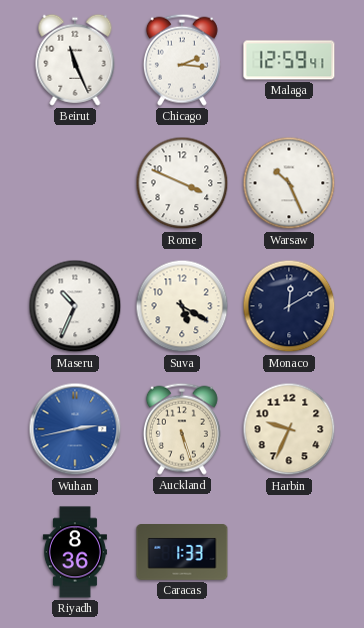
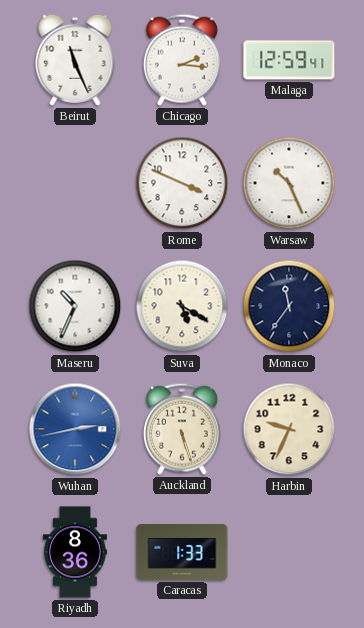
Monaco: 12:10 -> 11:36 (289, 306)
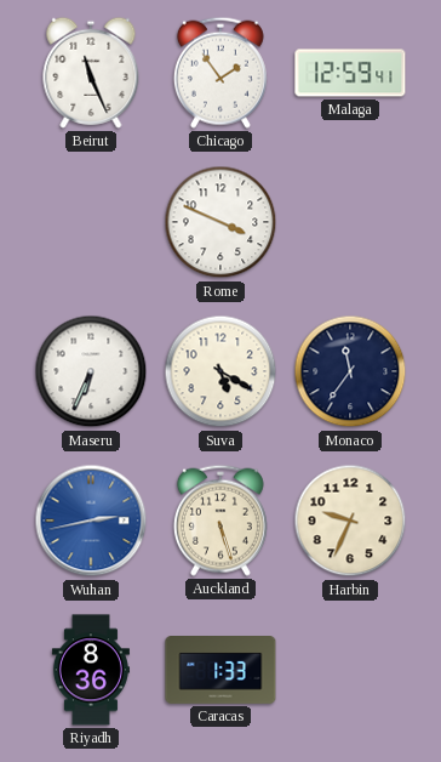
Chicago: 2:16 -> 1:54 (220, 73)
Warsaw: 10:26 -> none (289, 183)
Maseru: 10:34 -> 6:34 (91, 371)
